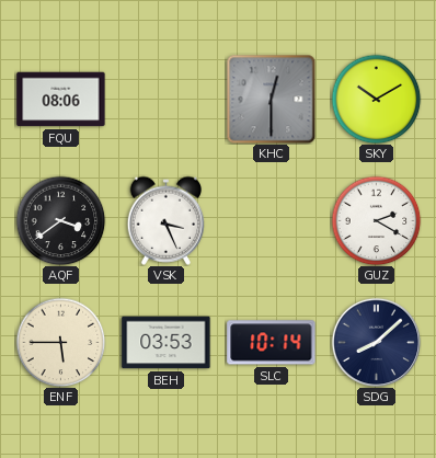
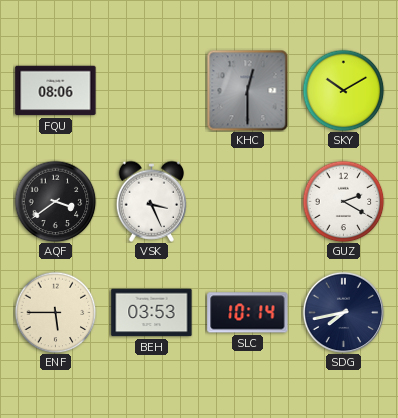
SDG: 8:08 -> 7:43 (343, 312)
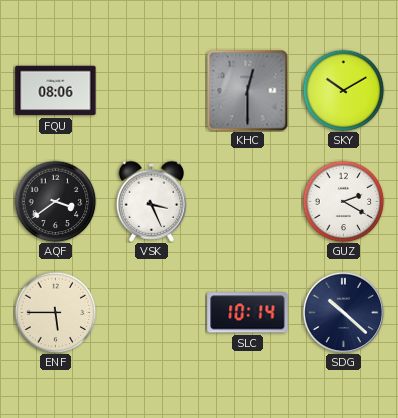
BEH: 03:53 -> none (152, 313)
SDG: 7:43 -> 10:22 (343, 312)
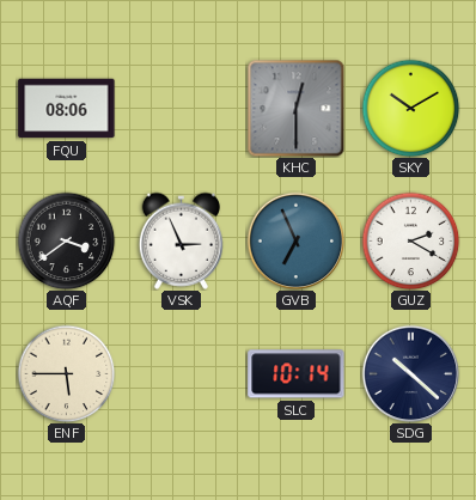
VSK: 3:26 -> 2:56 (181, 240)
GVB: none -> 6:56 (295, 240)
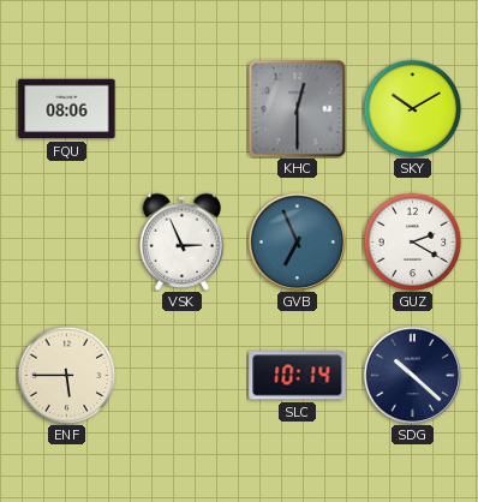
AQF: 3:39 -> none (66, 240)
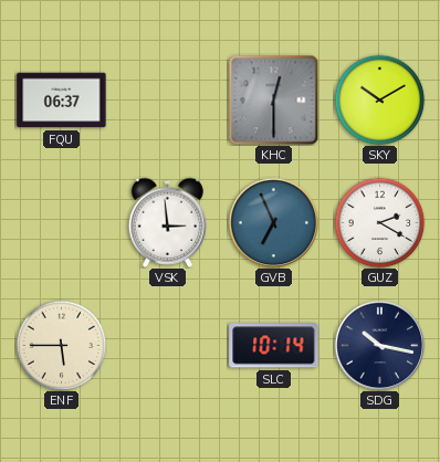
FQU: 08:06 -> 06:37 (62, 101)
VSK: 2:56 -> 2:59 (167, 222)
SDG: 10:22 -> 10:17 (379, 345)
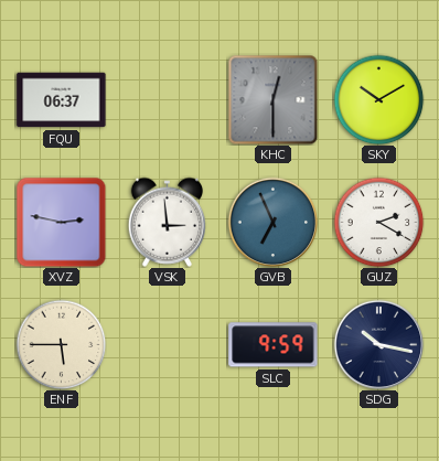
XVZ: none -> 2:47 (61, 222)
SLC: 10:14 -> 9:59 (274, 345)
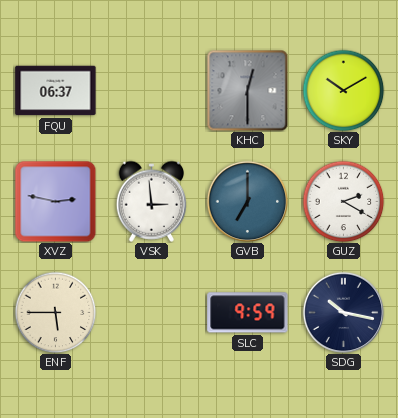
GVB: 6:56 -> 7:00 (247, 201)
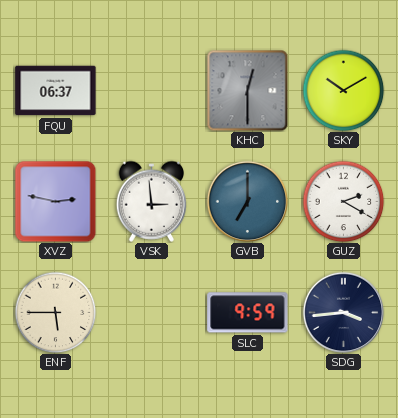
SDG: 10:17 -> 3:44 (343, 312)
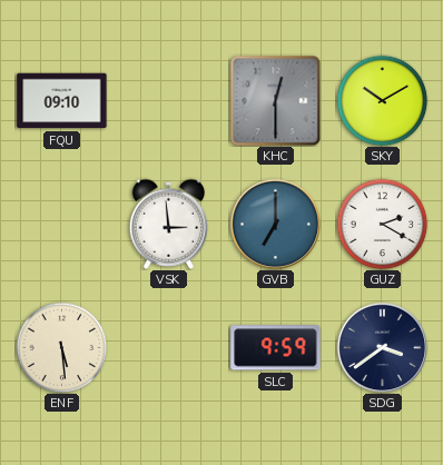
FQU: 06:37 -> 09:10 (62, 101)
XVZ: 2:47 -> none (55, 201)
ENF: 5:45 -> 5:29 (61, 347)
SDG: 3:44 -> 3:39 (382, 347)
